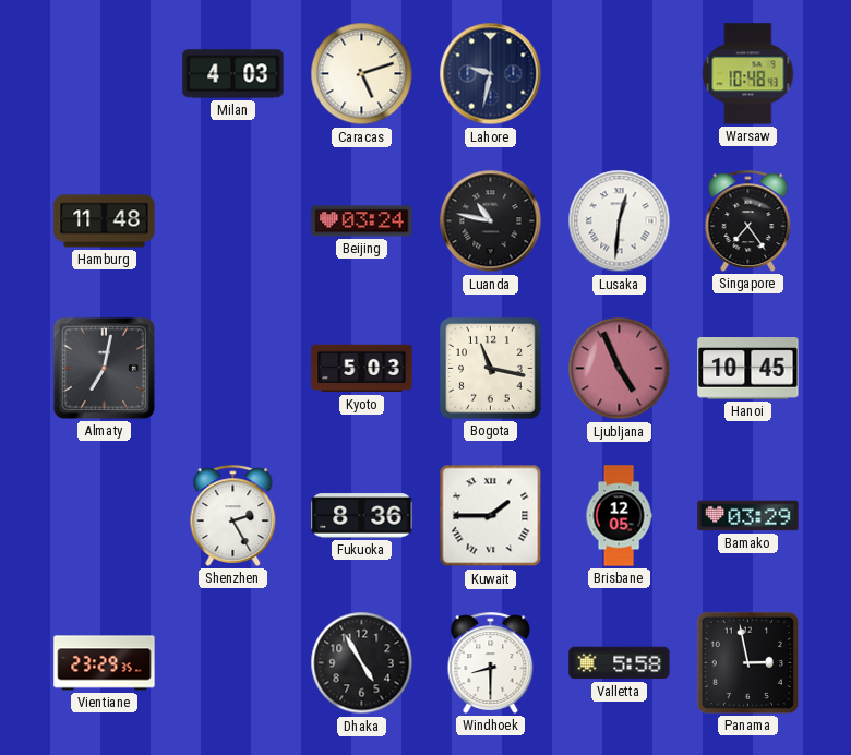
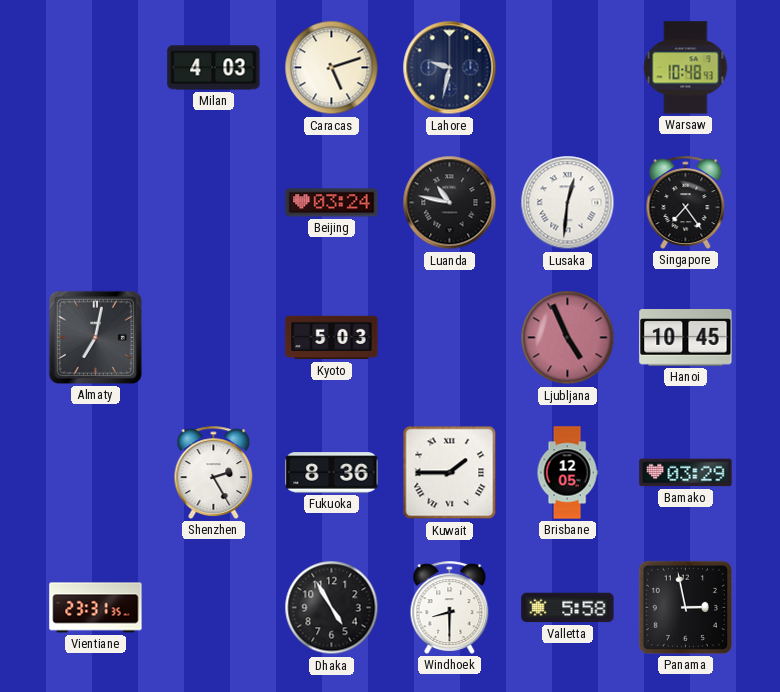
Hamburg: 11:48 -> none (105, 221)
Bogota: 11:17 -> none (491, 369)
Vientiane: 23:29 -> 23:31 (96, 608)
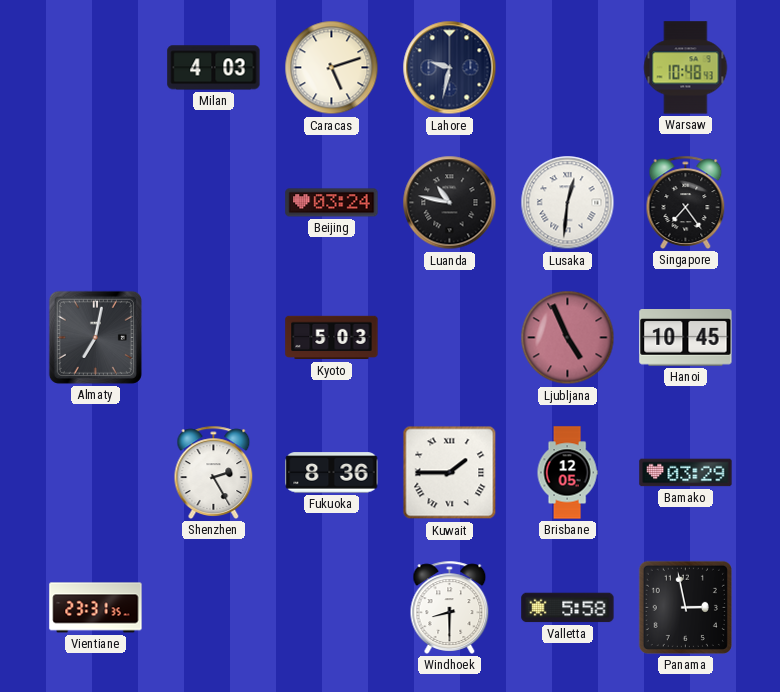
Dhaka: 4:55 -> none (332, 608)
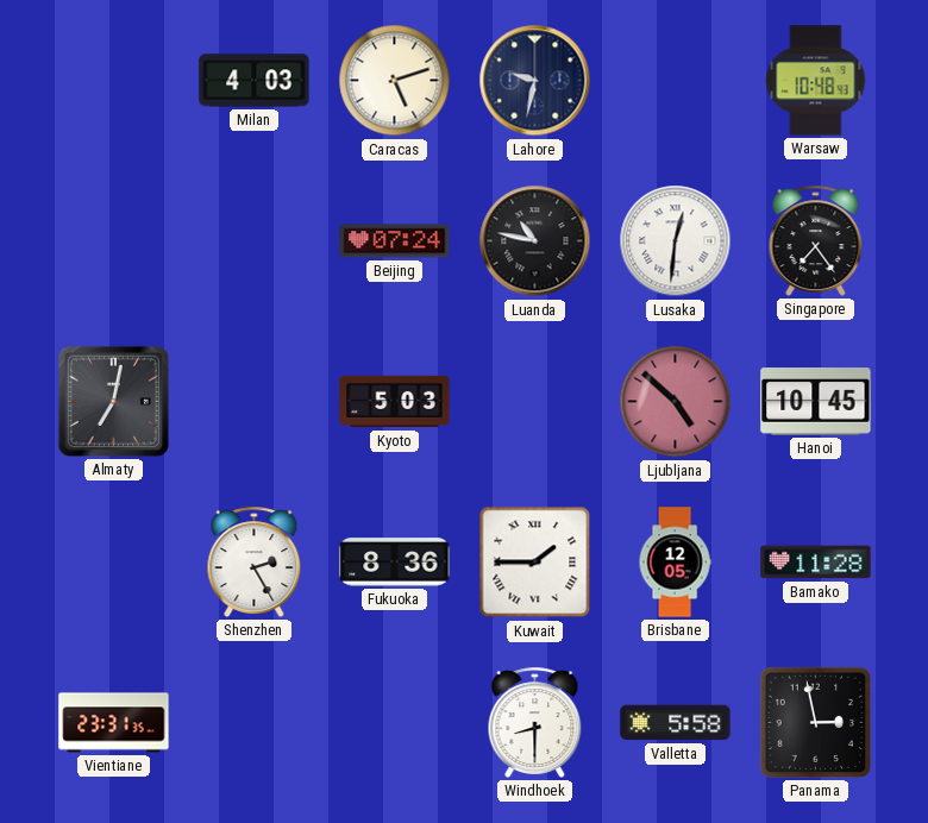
Beijing: 03:24 -> 07:24 (395, 241)
Ljubljana: 4:56 -> 4:52 (676, 402)
Bamako: 03:29 -> 11:28 (816, 563)
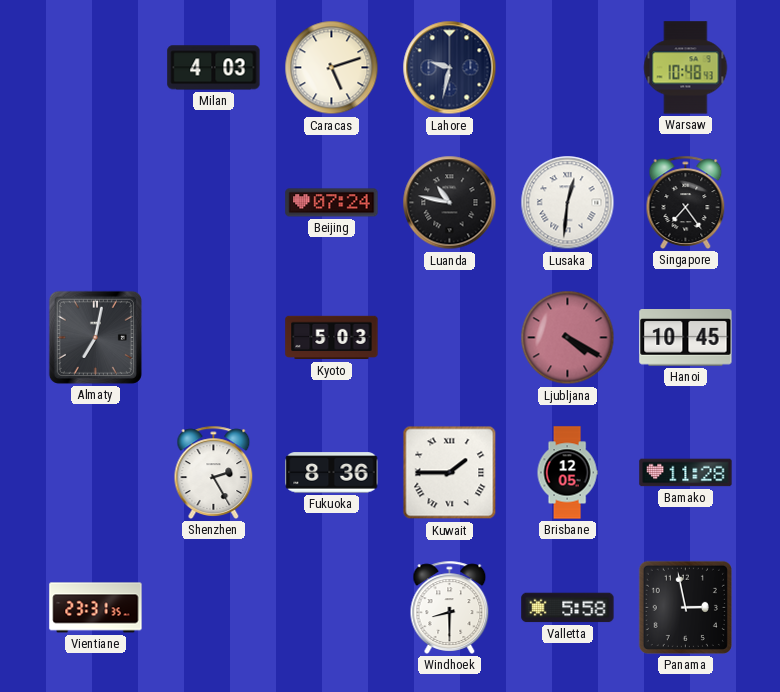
Ljubljana: 4:52 -> 4:20 (568, 338)
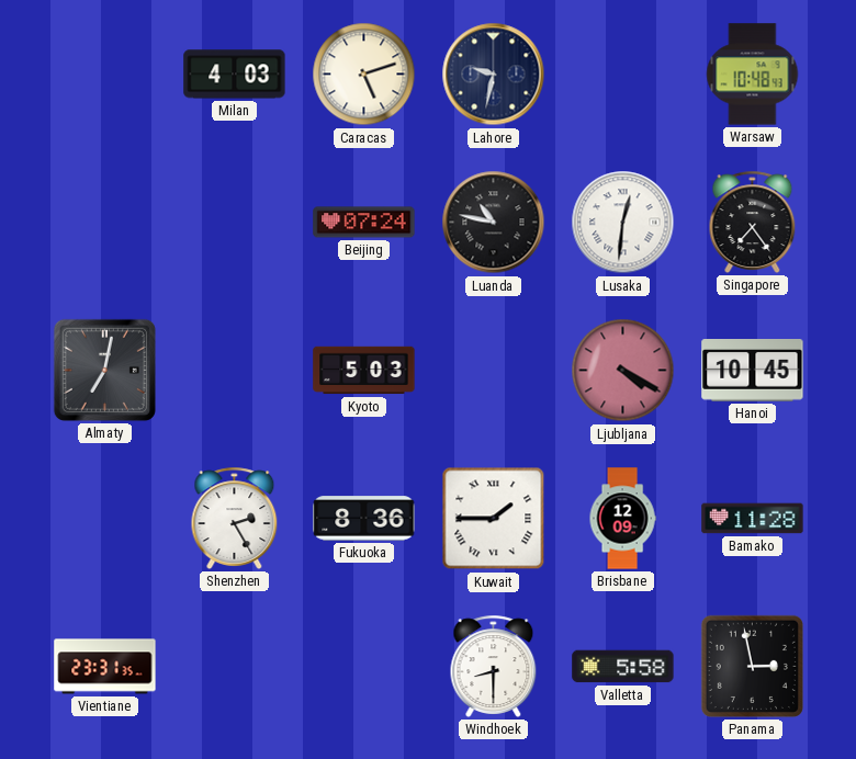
Brisbane: 12:05 -> 12:09 (622, 519)
